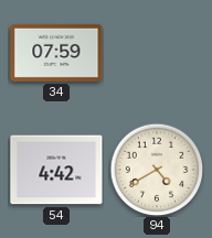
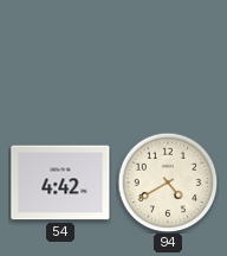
34: 07:59 -> none (56, 53)
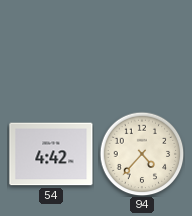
94: 4:40 -> 4:37 (142, 154)
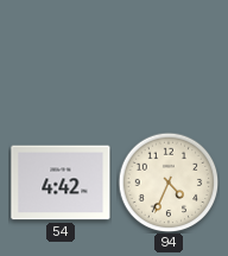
94: 4:37 -> 4:34 (169, 183)
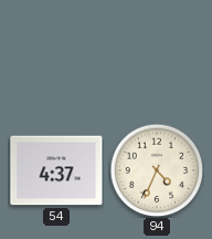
54: 4:42 -> 4:37 (56, 170)
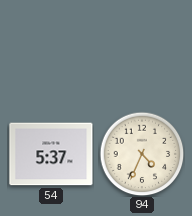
54: 4:37 -> 5:37 (51, 154)
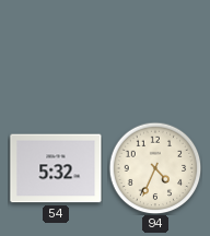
54: 5:37 -> 5:32 (56, 168)
